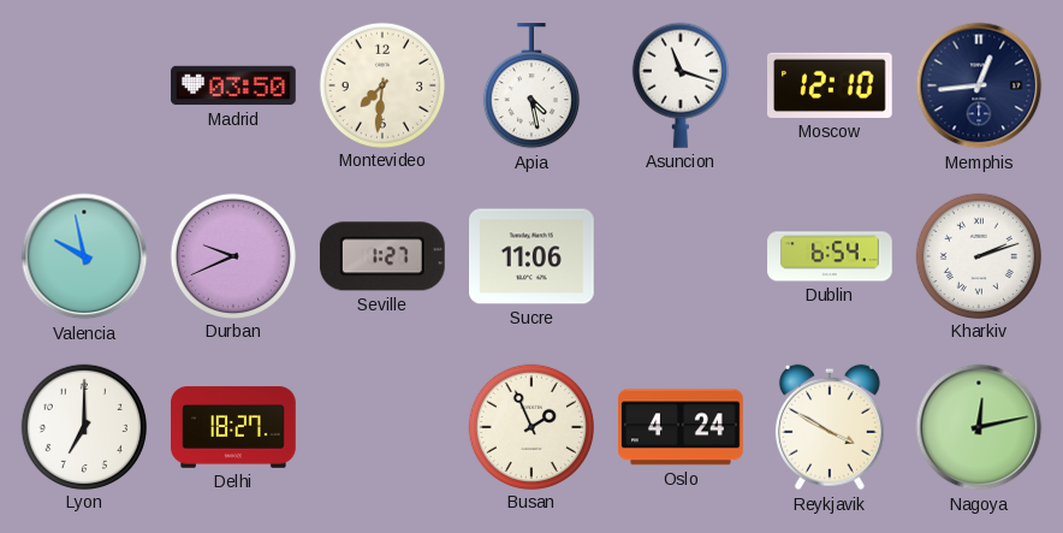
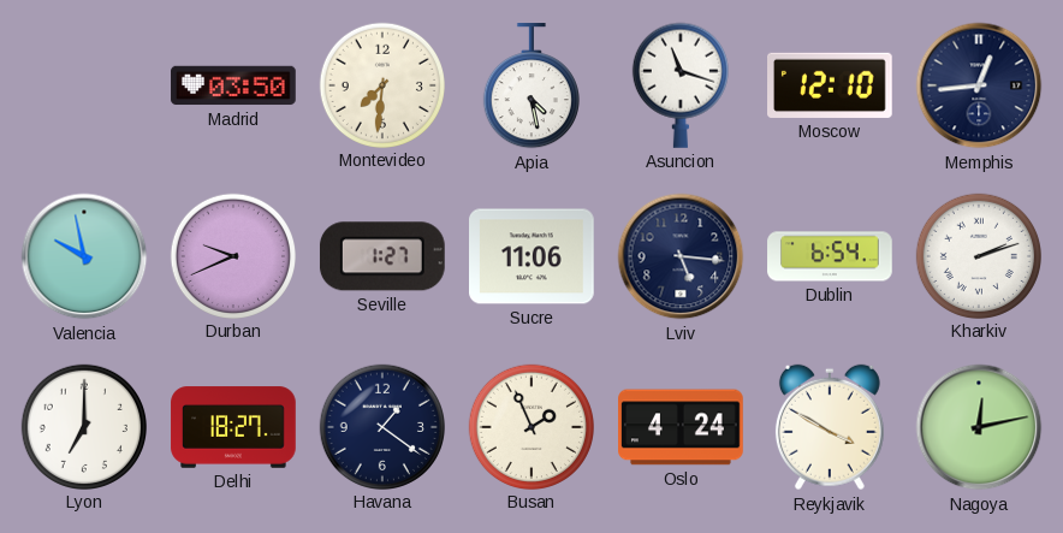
Lviv: none -> 5:16 (681, 256)
Havana: none -> 1:21 (381, 426)
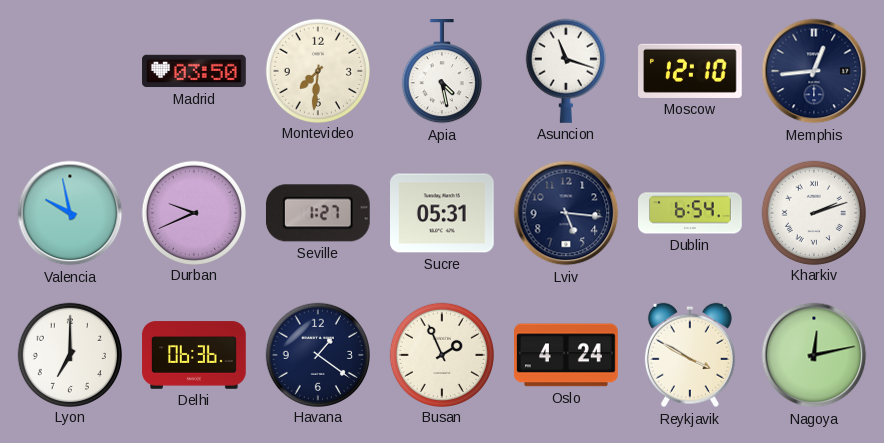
Sucre: 11:06 -> 05:31 (443, 213)
Delhi: 18:27 -> 06:36 (194, 355)
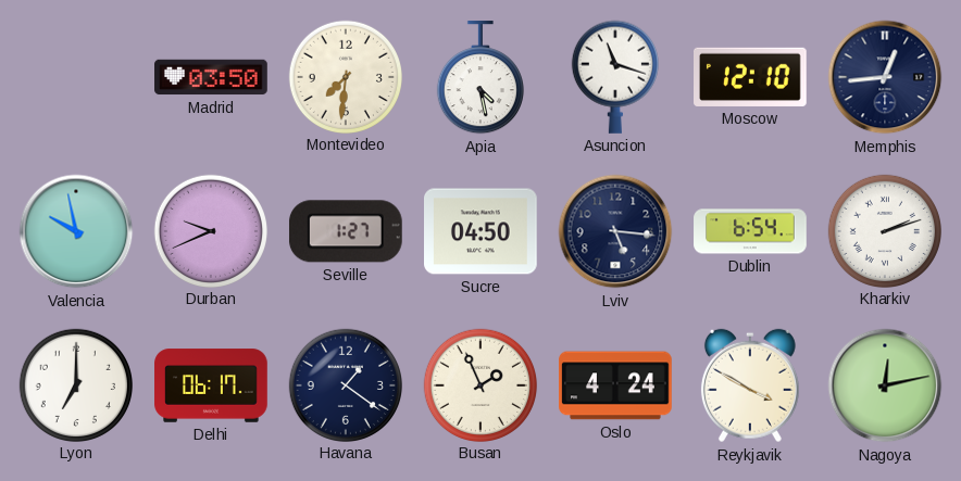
Sucre: 05:31 -> 04:50 (482, 231)
Delhi: 06:36 -> 06:17 (211, 385)
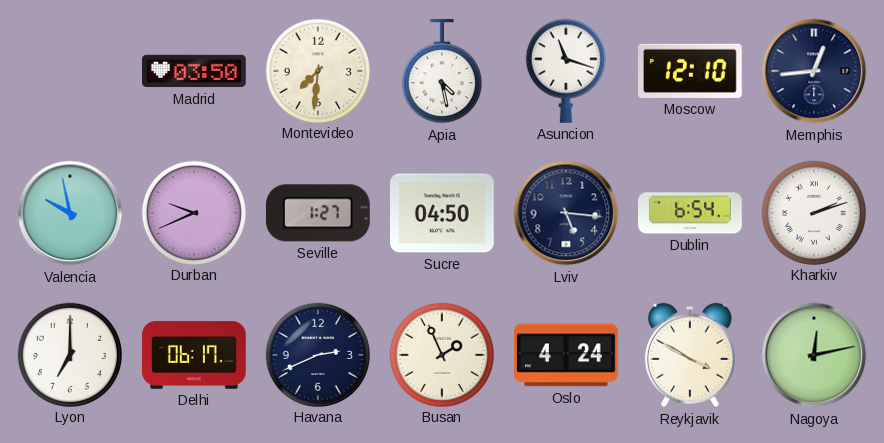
Havana: 1:21 -> 2:41 (317, 354)
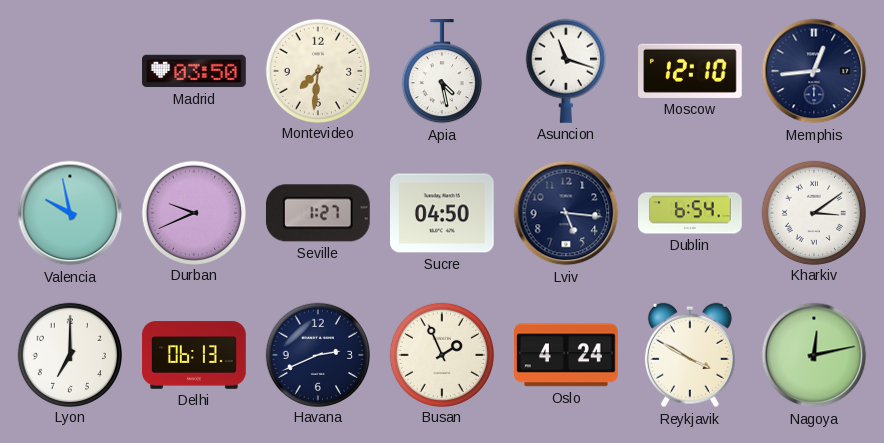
Kharkiv: 2:12 -> 3:09 (813, 212)
Delhi: 06:17 -> 06:13 (194, 355)
